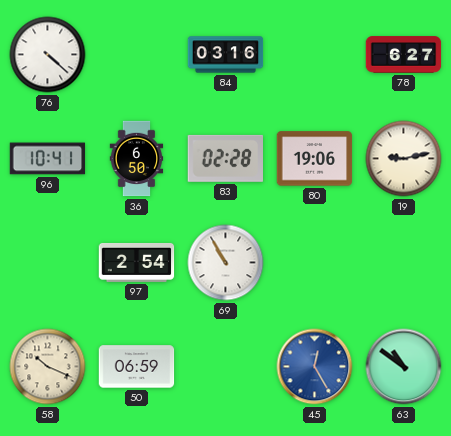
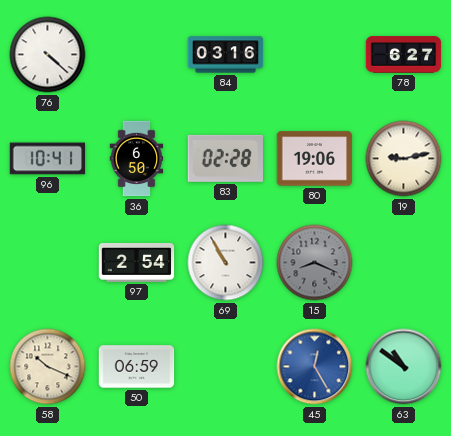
15: none -> 8:19 (315, 263)
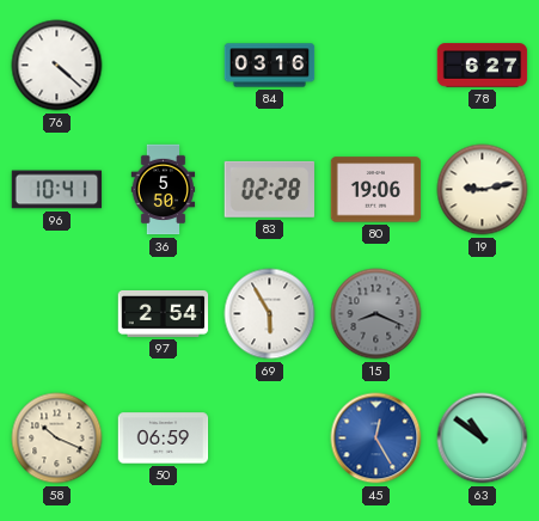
36: 6:50 -> 5:50 (164, 190)
69: 10:55 -> 5:55 (270, 314)
